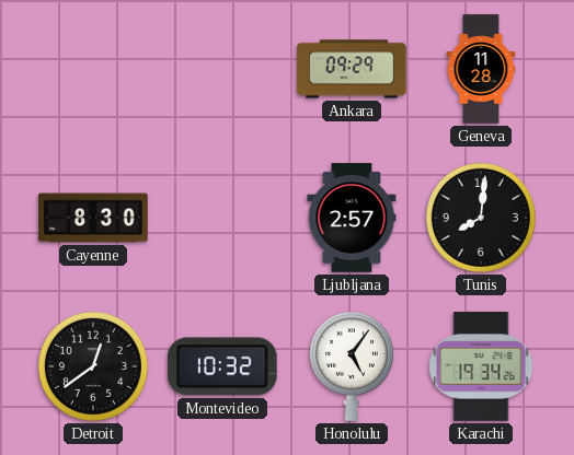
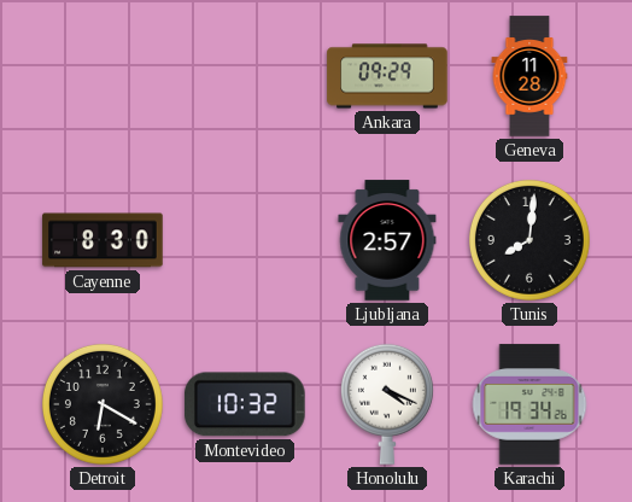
Detroit: 12:39 -> 6:20 (103, 404)
Honolulu: 5:06 -> 4:19 (387, 404)
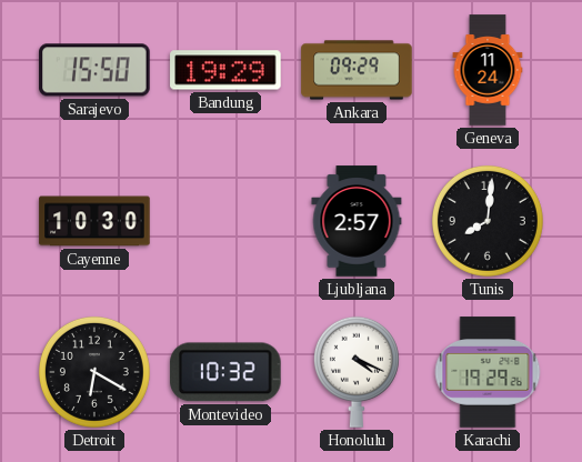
Sarajevo: none -> 15:50 (94, 70)
Bandung: none -> 19:29 (225, 70)
Geneva: 11:28 -> 11:24 (488, 70)
Cayenne: 8:30 -> 10:30 (94, 221)
Karachi: 19:34 -> 19:29 (488, 372)
